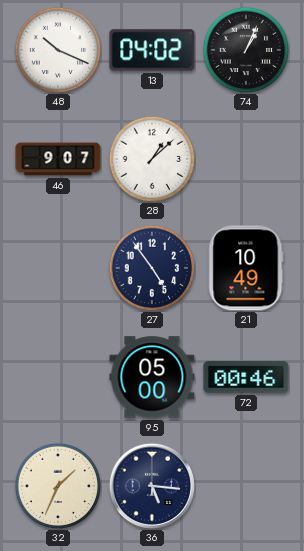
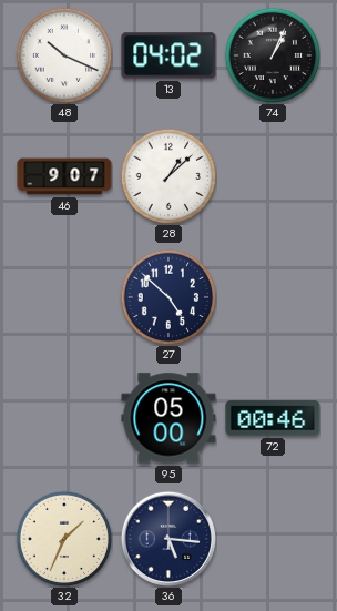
27: 4:54 -> 4:52 (168, 297)
21: 10:49 -> none (246, 268)
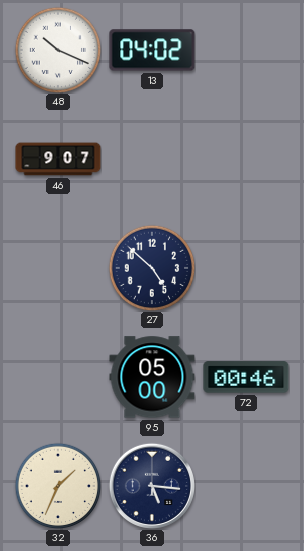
74: 1:04 -> none (273, 55)
28: 1:08 -> none (168, 176)
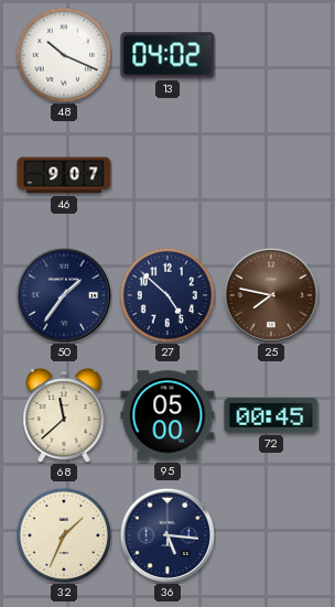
50: none -> 1:36 (64, 295)
25: none -> 7:47 (271, 295)
68: none -> 11:38 (64, 415)
72: 00:46 -> 00:45 (271, 415)
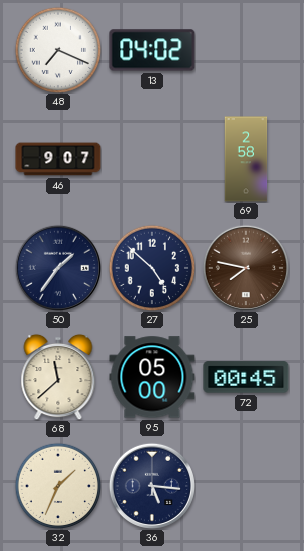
48: 10:19 -> 7:19 (58, 50)
69: none -> 2:58 (246, 159)
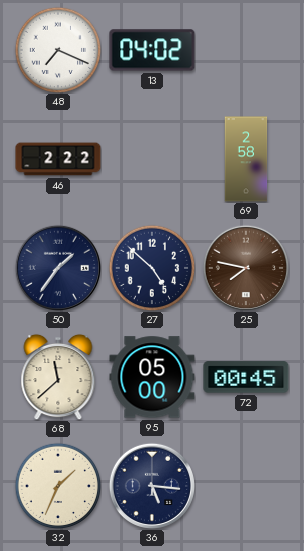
46: 9:07 -> 2:22 (58, 159)
